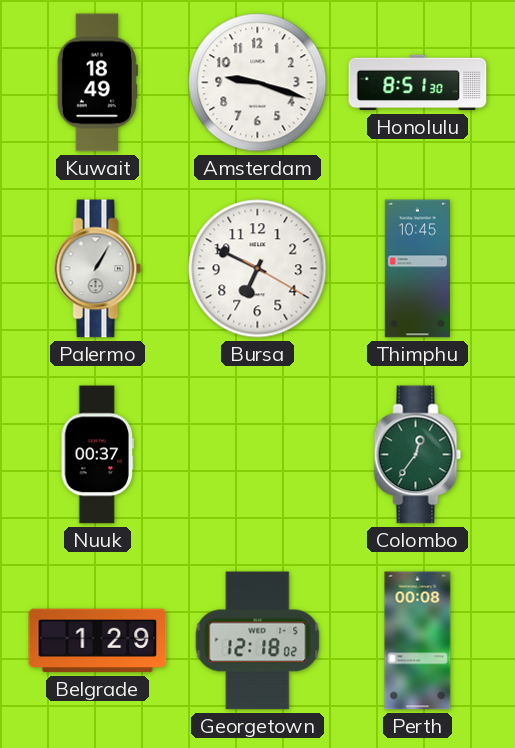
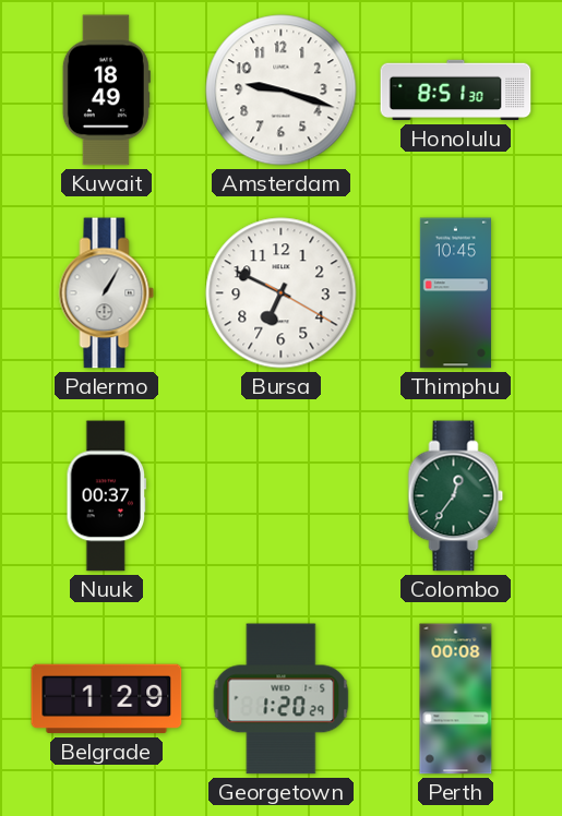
Georgetown: 12:18 -> 1:20 (282, 699)
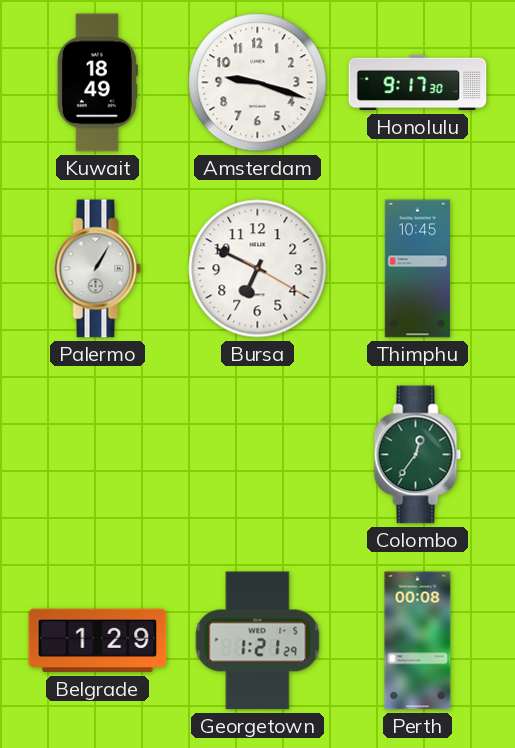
Honolulu: 8:51 -> 9:17 (418, 83)
Nuuk: 00:37 -> none (107, 496)
Georgetown: 1:20 -> 1:21 (258, 641)
